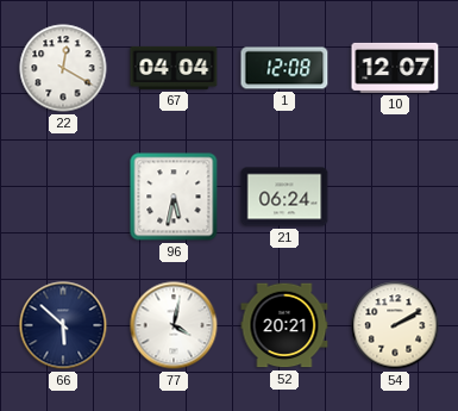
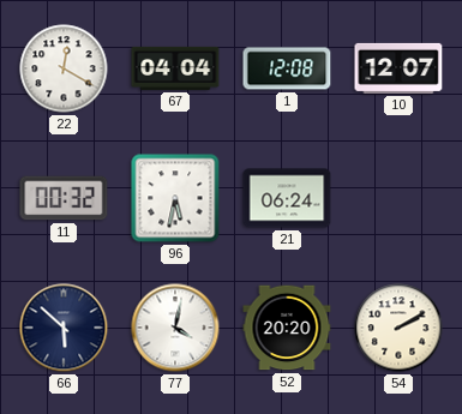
11: none -> 00:32 (64, 198)
52: 20:21 -> 20:20 (287, 328)
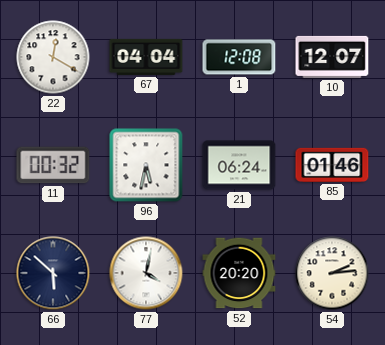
85: none -> 01:46 (332, 165)
54: 2:10 -> 2:14 (332, 273)
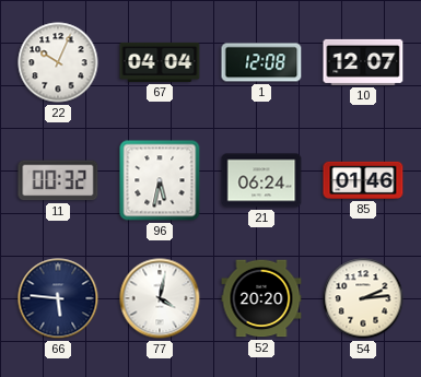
22: 12:20 -> 10:04 (58, 62)
66: 5:52 -> 5:46 (58, 298)
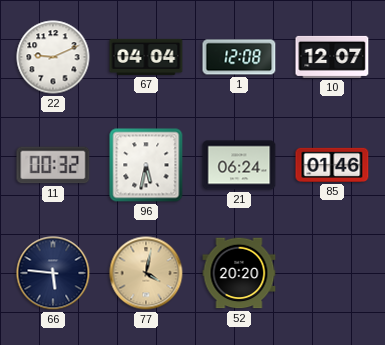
22: 10:04 -> 9:11 (53, 57)
77 dial: white -> champagne (146, 273)
54: 2:14 -> none (363, 298)
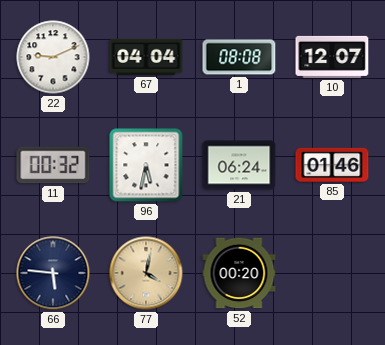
1: 12:08 -> 08:08 (239, 57)
52: 20:20 -> 00:20 (239, 273)
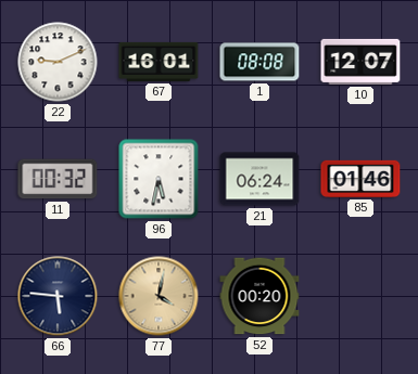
67: 04:04 -> 16:01 (159, 62)
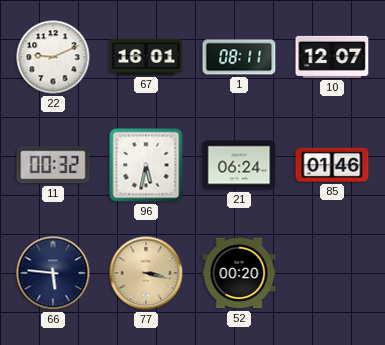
1: 08:08 -> 08:11 (239, 57)
77: 4:02 -> 3:17 (146, 273)
